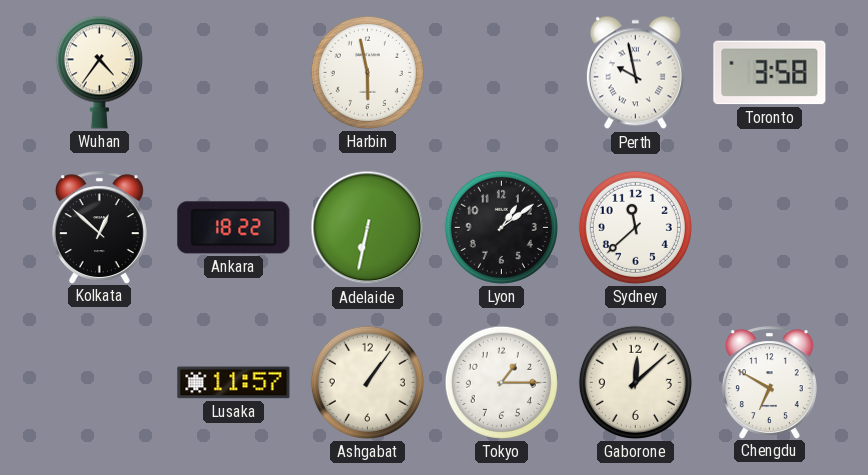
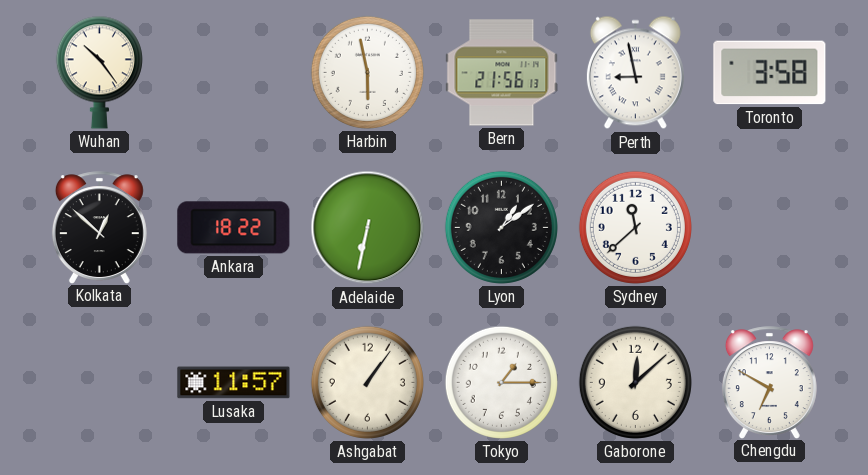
Wuhan: 4:36 -> 10:24 (99, 72)
Bern: none -> 21:56 (502, 73)
Perth: 9:58 -> 8:58 (635, 73)
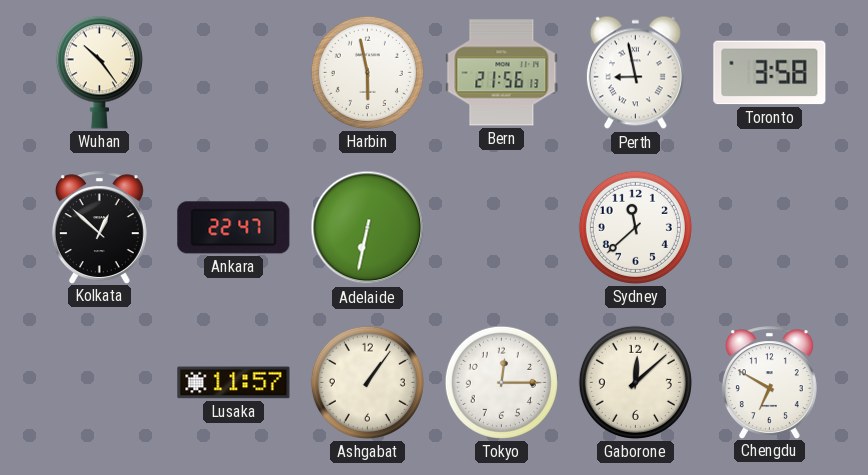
Ankara: 18:22 -> 22:47 (234, 228)
Lyon: 1:09 -> none (501, 227)
Tokyo: 1:15 -> 12:15 (501, 382)
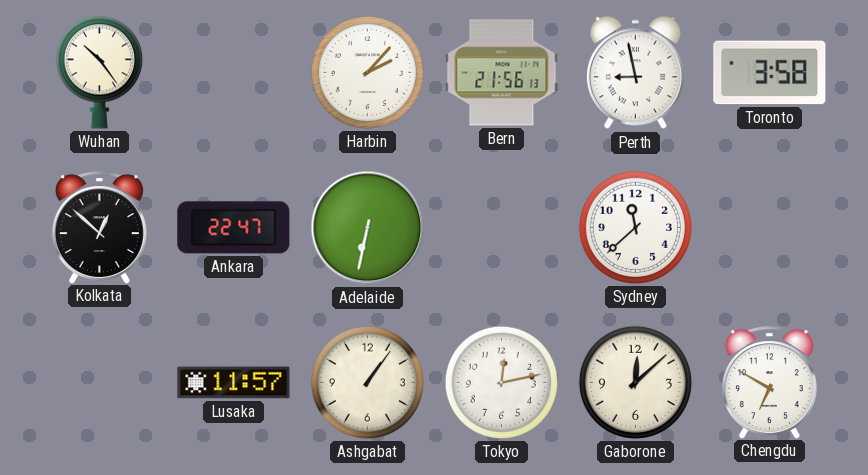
Harbin: 5:58 -> 2:07 (367, 72)
Tokyo: 12:15 -> 12:13 (501, 382)
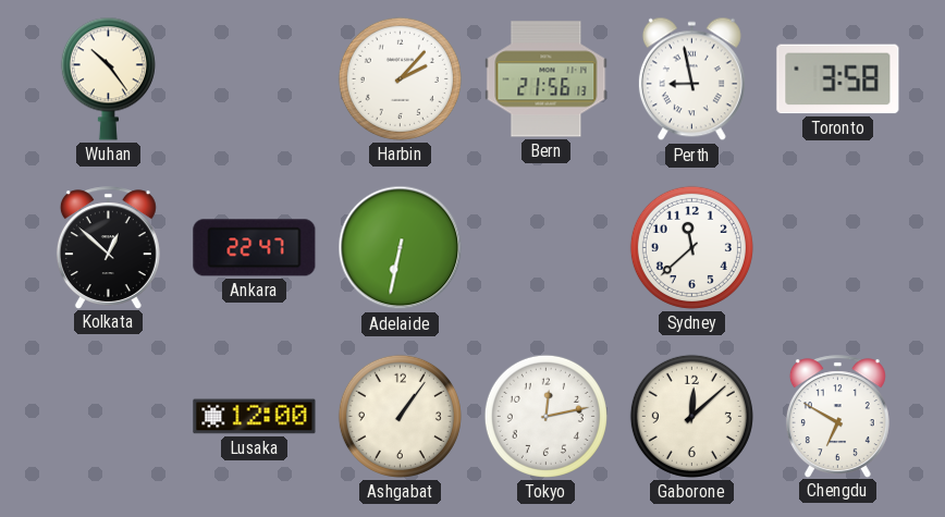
Lusaka: 11:57 -> 12:00 (255, 417)
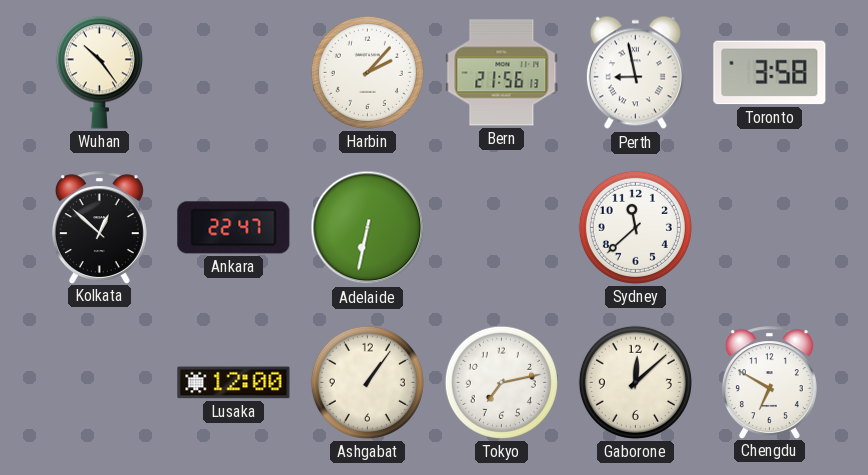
Tokyo: 12:13 -> 7:13 (501, 382)
